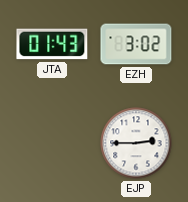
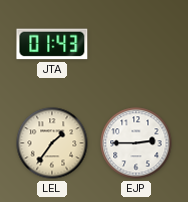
EZH: 3:02 -> none (136, 44)
LEL: none -> 1:36 (52, 143)
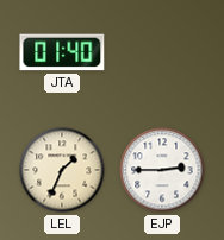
JTA: 01:43 -> 01:40 (62, 52)
LEL: 1:36 -> 1:34 (62, 170)
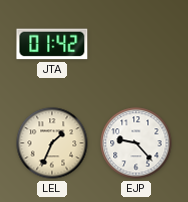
JTA: 01:40 -> 01:42 (52, 44)
EJP: 2:45 -> 9:23 (136, 143)
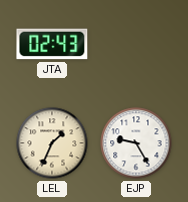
JTA: 01:42 -> 02:43 (52, 44)
EJP: 9:23 -> 9:25 (136, 143)
